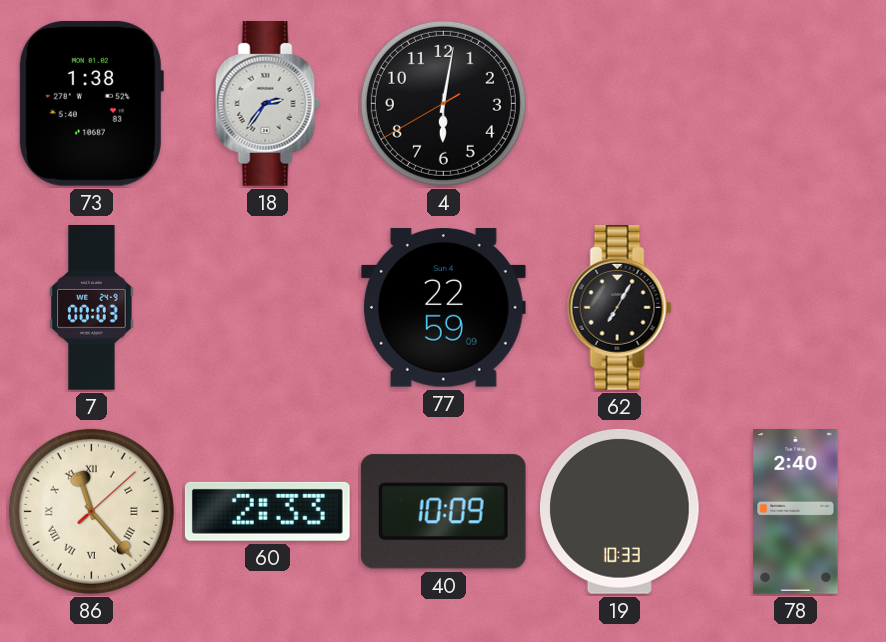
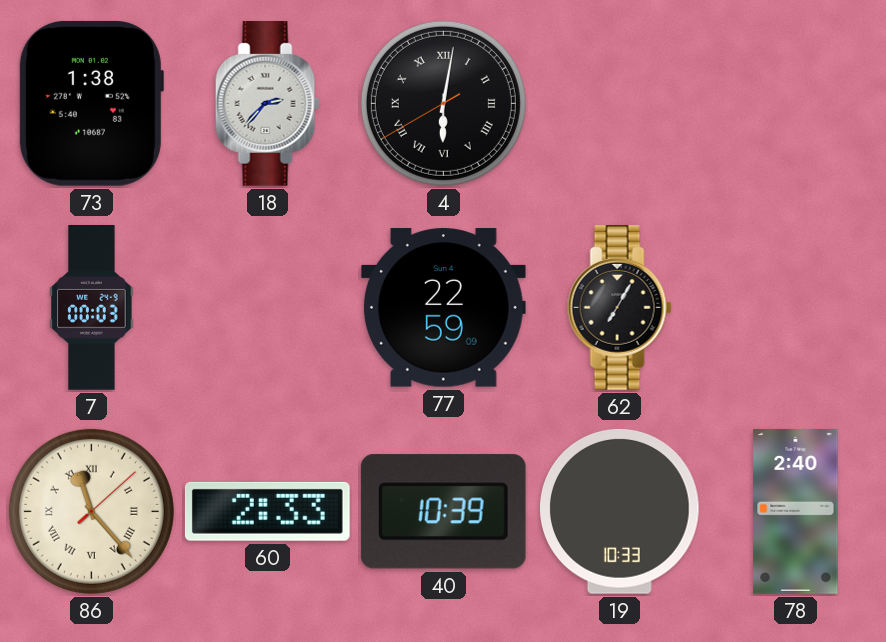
18: 2:36 -> 2:37 (267, 104)
4 numerals: Arabic -> Roman (443, 103)
40: 10:09 -> 10:39 (443, 512)
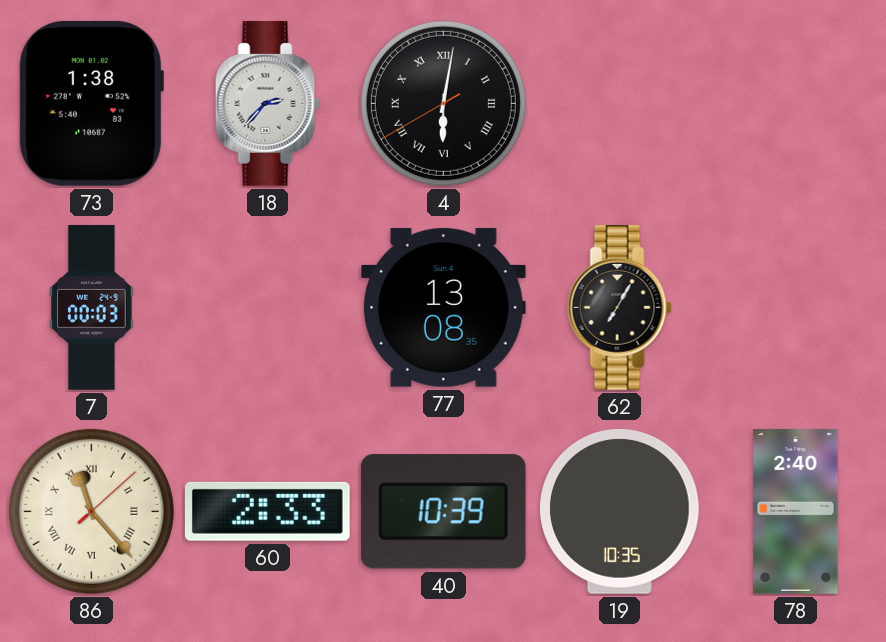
77: 22:59 -> 13:08 (443, 308)
19: 10:33 -> 10:35 (620, 511)
